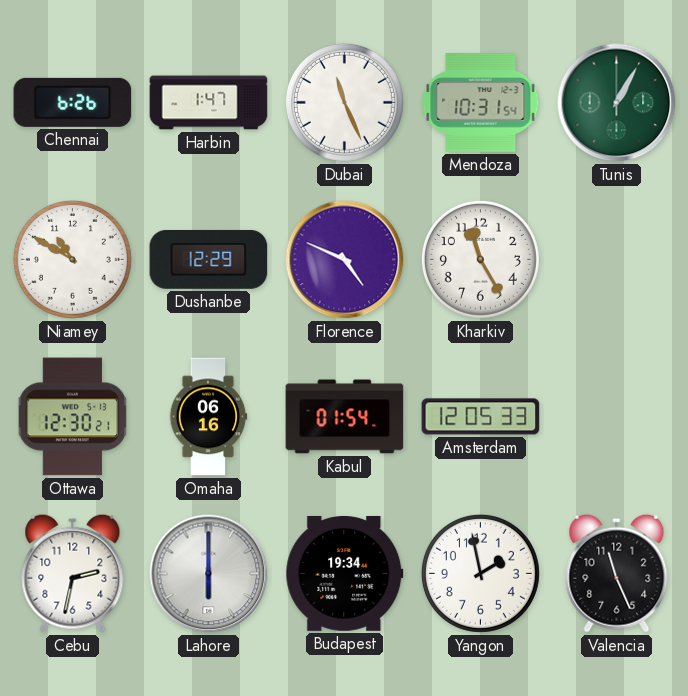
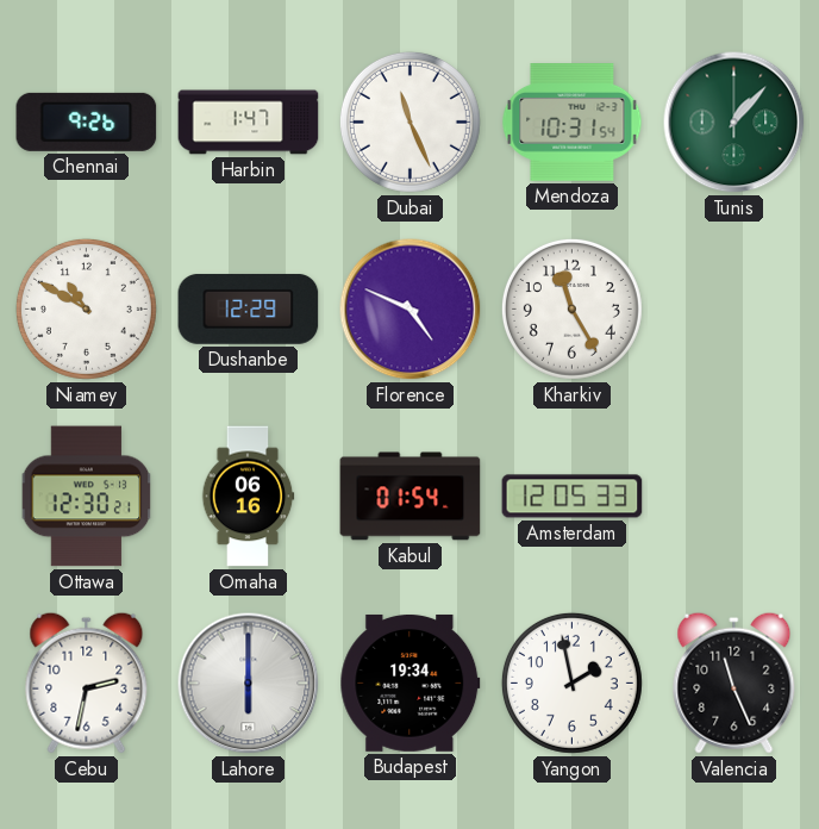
Chennai: 6:26 -> 9:26 (87, 121)
Tunis: 1:05 -> 1:07 (734, 123)
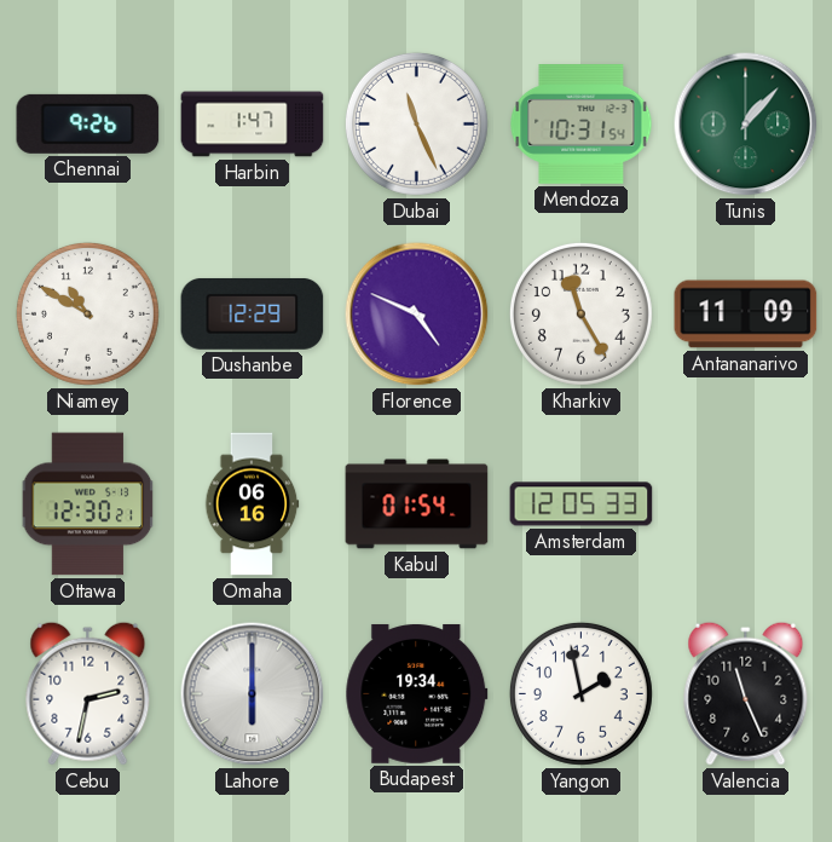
Antananarivo: none -> 11:09 (746, 315)
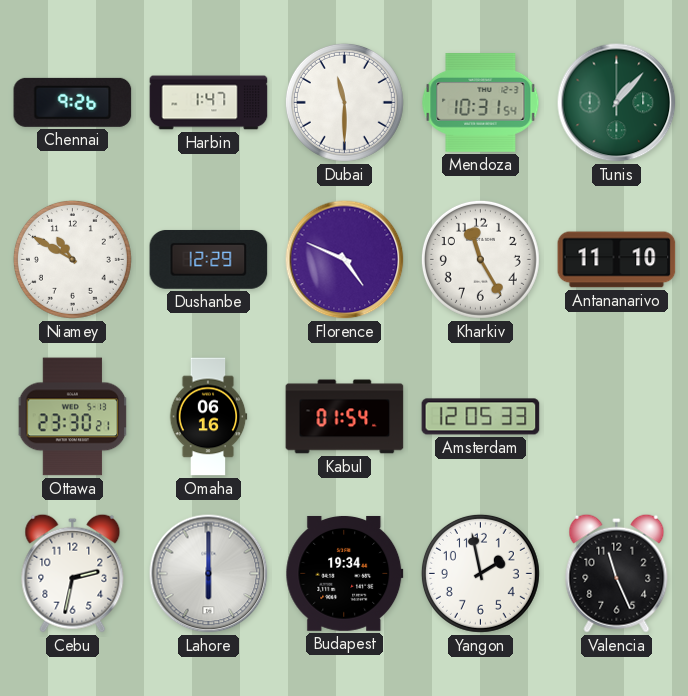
Dubai: 11:26 -> 11:30 (344, 102)
Antananarivo: 11:09 -> 11:10 (617, 260)
Ottawa: 12:30 -> 23:30 (73, 417)
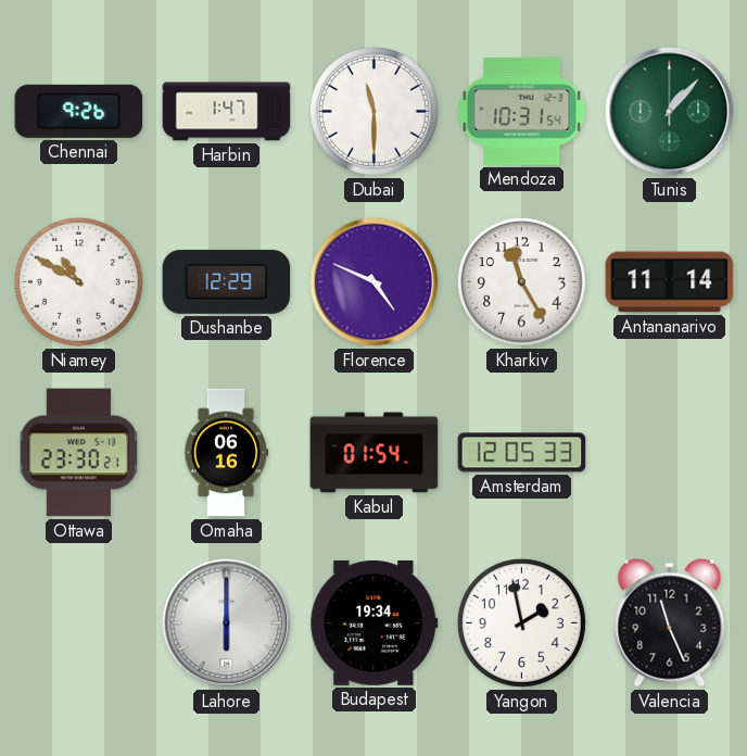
Antananarivo: 11:10 -> 11:14 (670, 282)
Cebu: 2:32 -> none (73, 573)
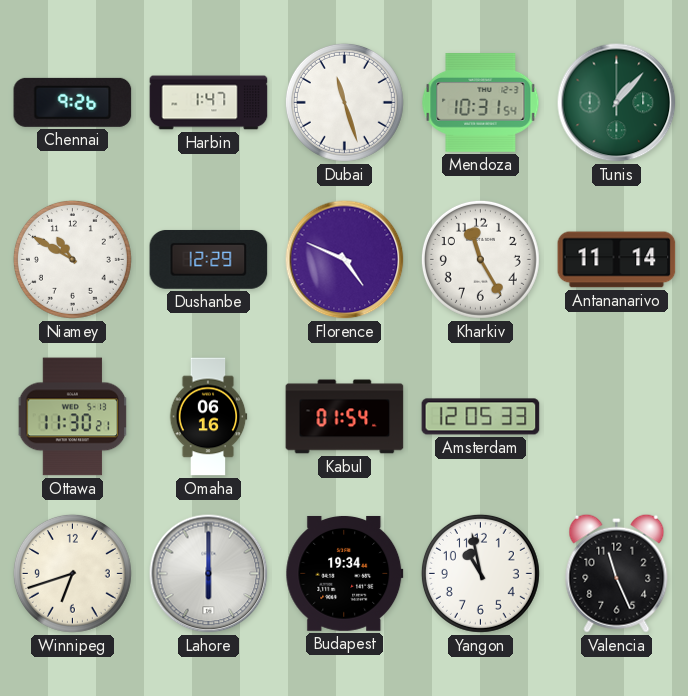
Dubai: 11:30 -> 11:27 (344, 102)
Ottawa: 23:30 -> 11:30 (73, 417)
Winnipeg: none -> 6:42 (72, 573)
Yangon: 1:58 -> 10:58 (480, 573)
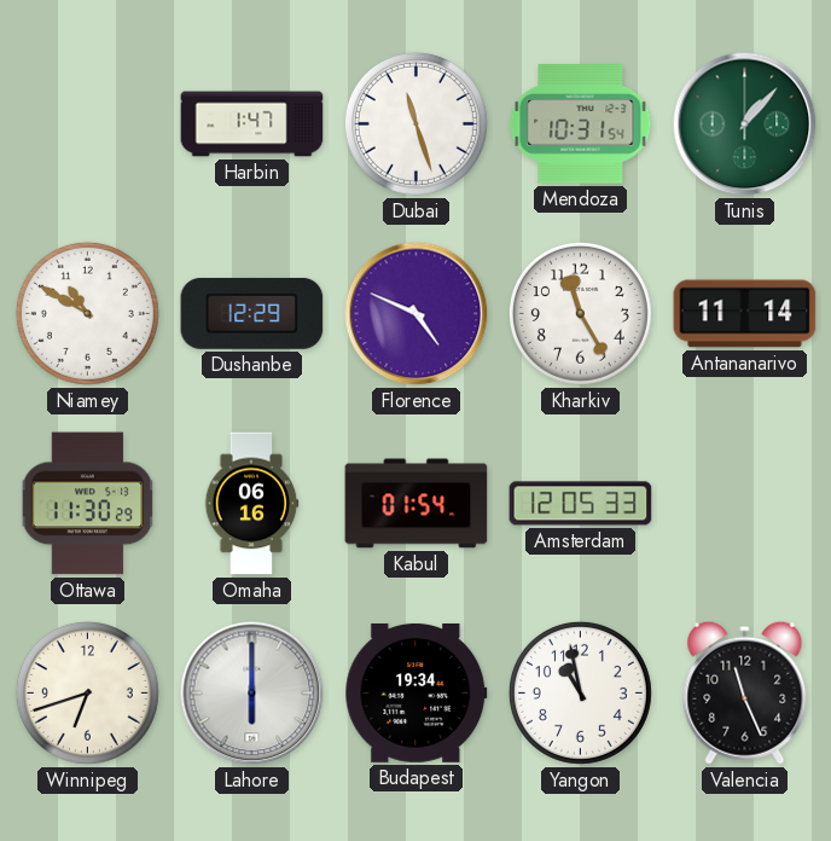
Chennai: 9:26 -> none (73, 102)
Ottawa: 11:30:21 -> 11:30:29 (88, 504)
